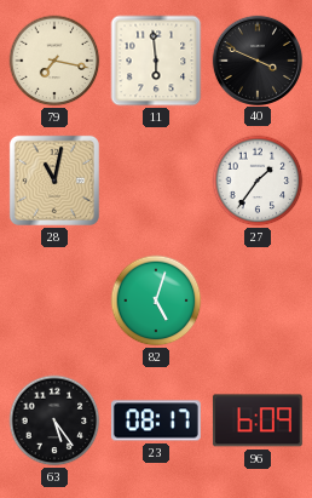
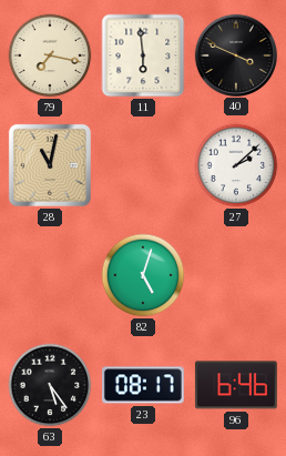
27: 1:36 -> 2:08 (236, 165)
96: 6:09 -> 6:46 (236, 385)
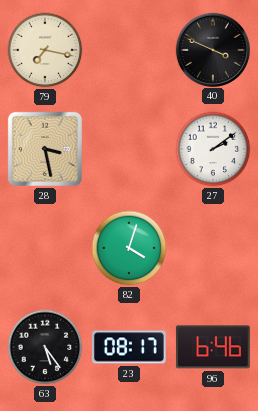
11: 5:59 -> none (143, 55)
28: 11:02 -> 3:28 (45, 149)
27: 2:08 -> 2:09 (213, 149)
82: 5:03 -> 4:03 (129, 248)
